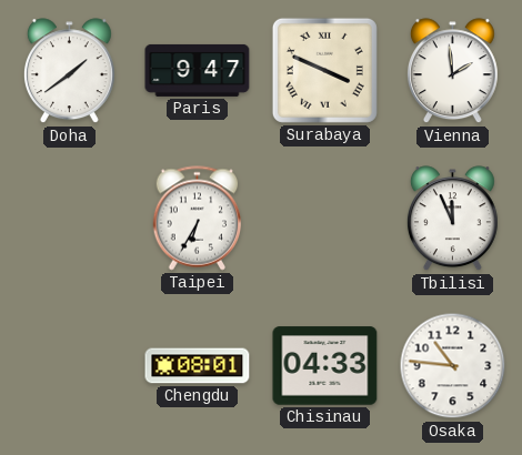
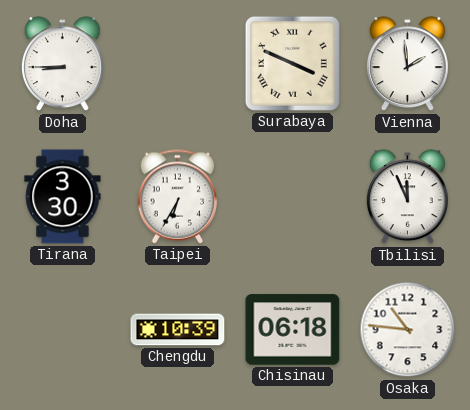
Doha: 1:39 -> 8:45 (62, 64)
Paris: 9:47 -> none (198, 70)
Tirana: none -> 3:30 (63, 197)
Chengdu: 08:01 -> 10:39 (178, 330)
Chisinau: 04:33 -> 06:18 (293, 330)
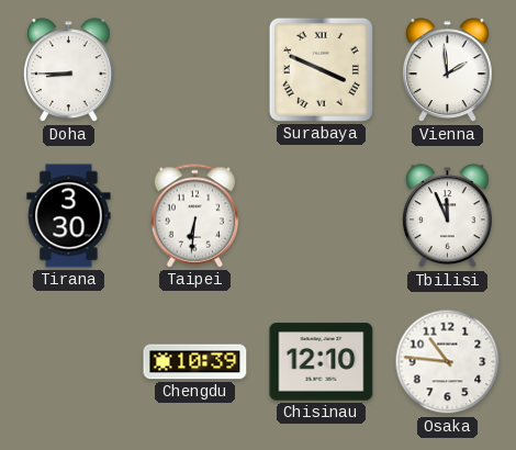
Taipei: 6:35 -> 6:31 (195, 216)
Chisinau: 06:18 -> 12:10 (322, 362)
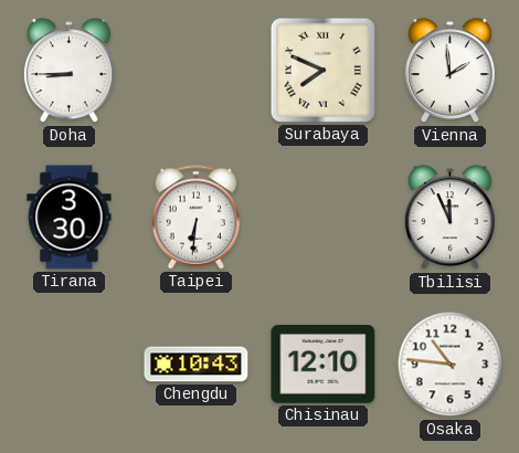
Surabaya: 3:49 -> 7:49 (322, 70)
Chengdu: 10:39 -> 10:43 (197, 365)
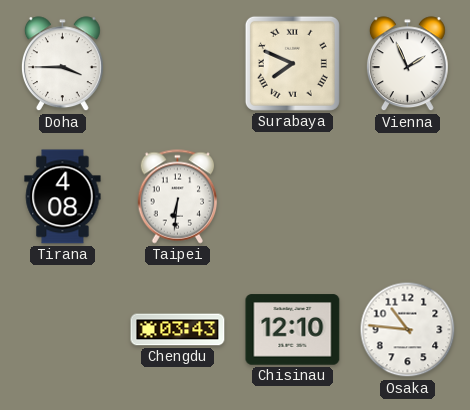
Doha: 8:45 -> 3:45 (62, 64)
Vienna: 1:59 -> 1:56 (407, 64)
Tirana: 3:30 -> 4:08 (63, 197)
Tbilisi: 11:56 -> none (449, 218)
Chengdu: 10:43 -> 03:43 (178, 330)
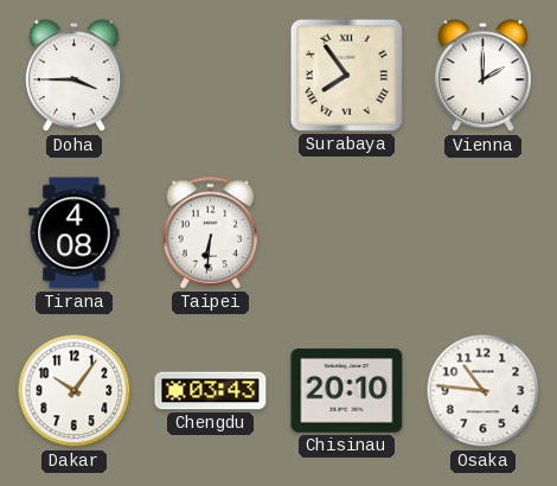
Surabaya: 7:49 -> 7:54 (346, 75)
Vienna: 1:56 -> 2:00 (482, 76)
Dakar: none -> 10:06 (75, 391)
Chisinau: 12:10 -> 20:10 (347, 391)
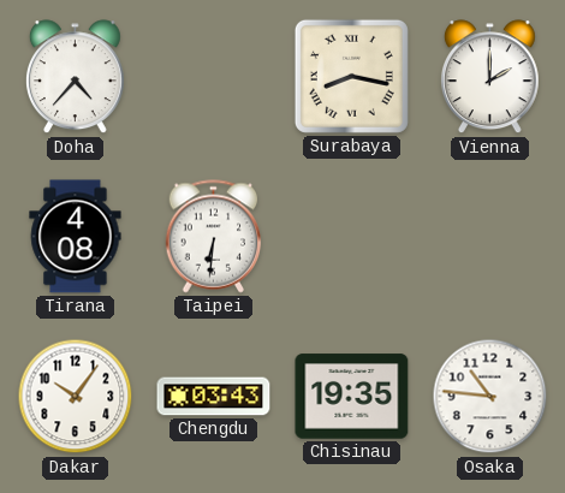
Doha: 3:45 -> 4:37 (75, 77)
Surabaya: 7:54 -> 8:17 (351, 76)
Chisinau: 20:10 -> 19:35 (352, 397)
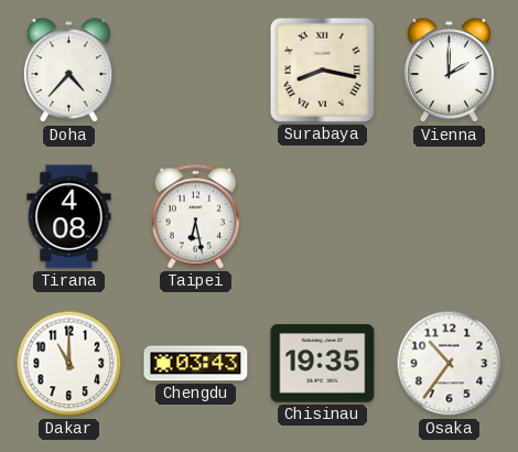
Taipei: 6:31 -> 6:28 (196, 217)
Dakar: 10:06 -> 11:00 (69, 364)
Osaka: 10:46 -> 10:36 (450, 364)
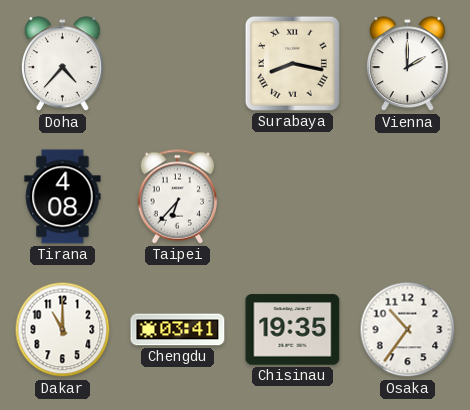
Taipei: 6:28 -> 6:37 (178, 197)
Chengdu: 03:43 -> 03:41 (178, 330)
